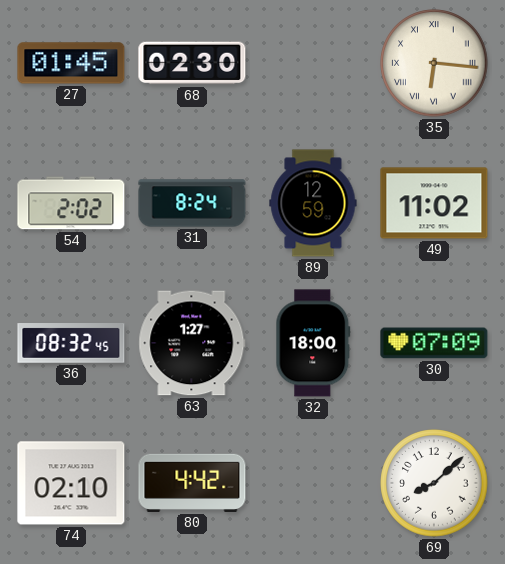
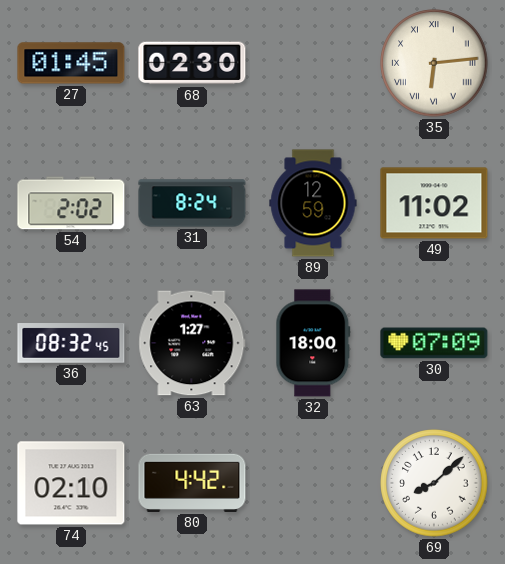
35: 6:16 -> 6:14 (434, 63)
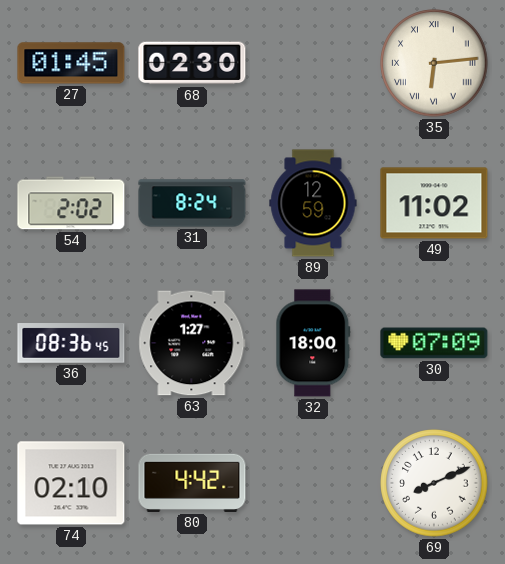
36: 08:32 -> 08:36 (71, 344)
69: 8:08 -> 8:11 (434, 483)
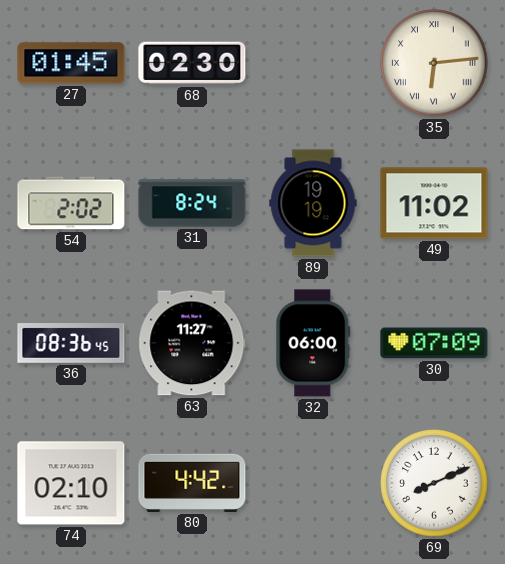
89: 12:59 -> 19:19 (313, 203)
63: 1:27 -> 11:27 (192, 343)
32: 18:00 -> 06:00 (313, 343)
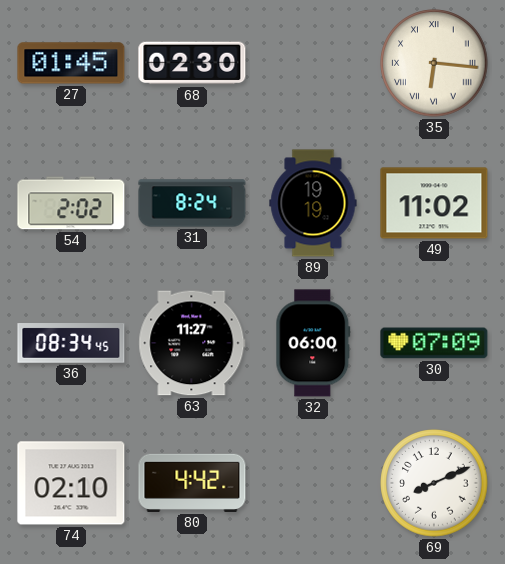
35: 6:14 -> 6:16 (434, 63)
36: 08:36 -> 08:34 (71, 344)
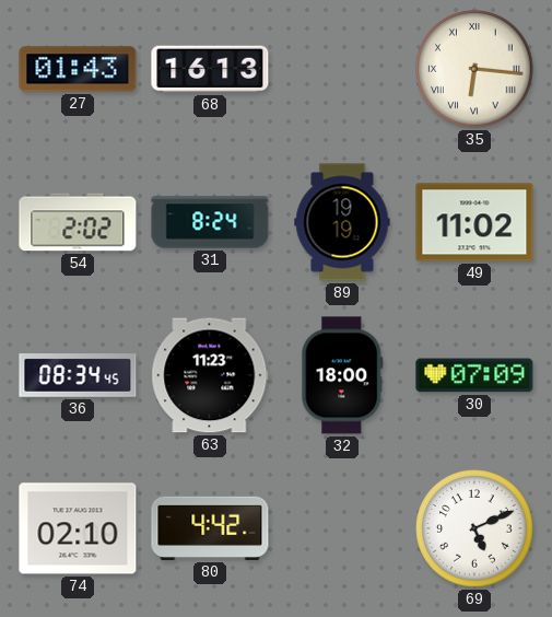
27: 01:45 -> 01:43 (78, 69)
68: 02:30 -> 16:13 (210, 69)
63: 11:27 -> 11:23 (210, 375)
32: 06:00 -> 18:00 (342, 375)
69: 8:11 -> 5:11 (474, 528)
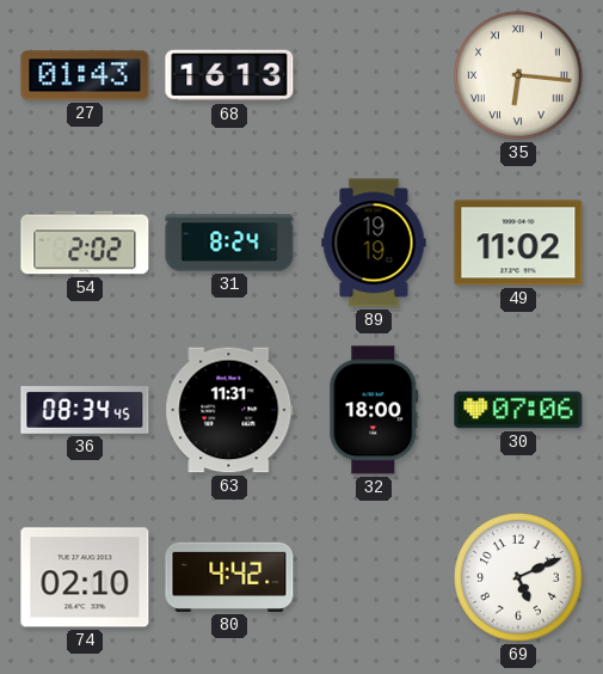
63: 11:23 -> 11:31 (229, 410)
30: 07:09 -> 07:06 (518, 410)
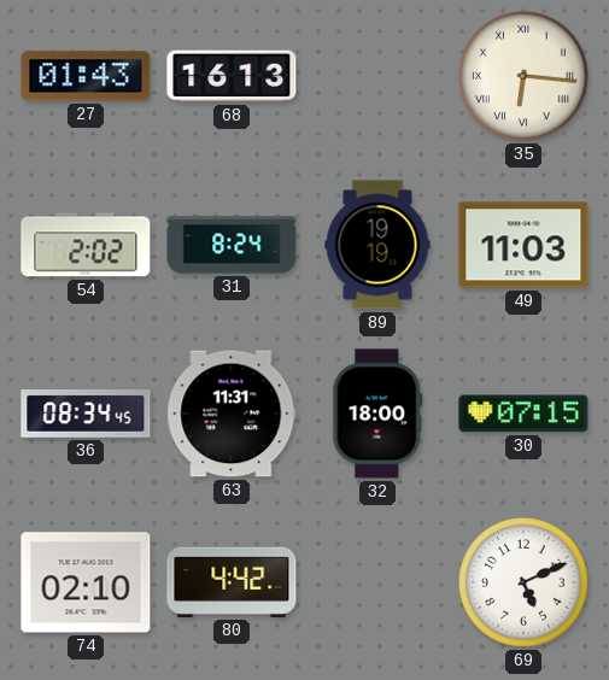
49: 11:02 -> 11:03 (523, 245)
30: 07:06 -> 07:15 (523, 414)
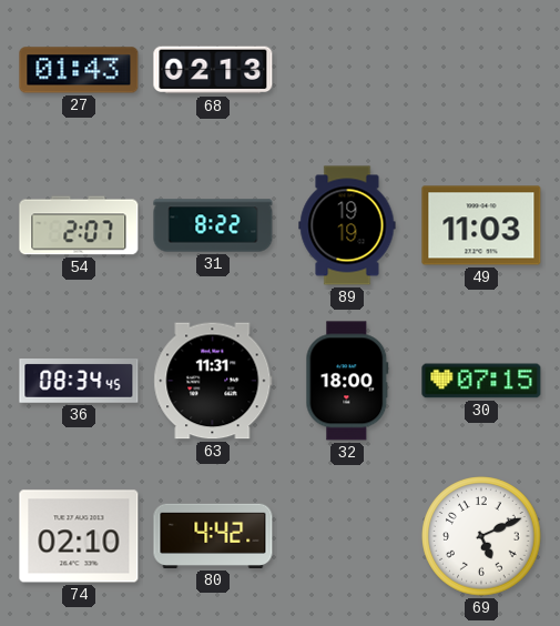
68: 16:13 -> 02:13 (213, 70)
35: 6:16 -> none (523, 76)
54: 2:02 -> 2:07 (79, 225)
31: 8:24 -> 8:22 (213, 225)
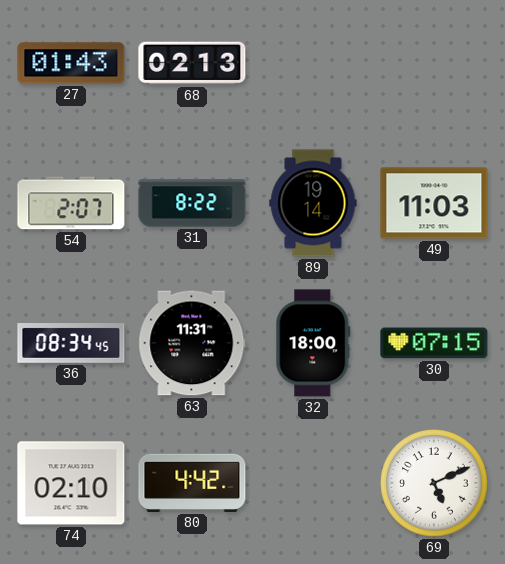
89: 19:19 -> 19:14 (313, 203)
